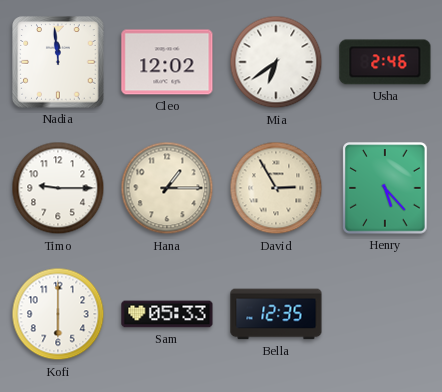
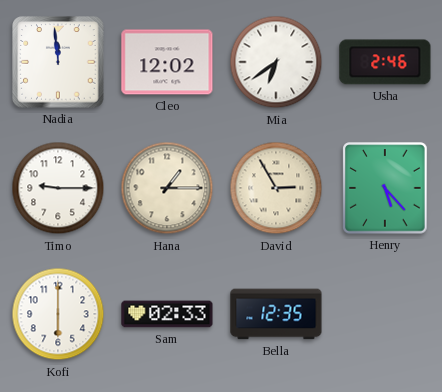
Sam: 05:33 -> 02:33 (167, 314)
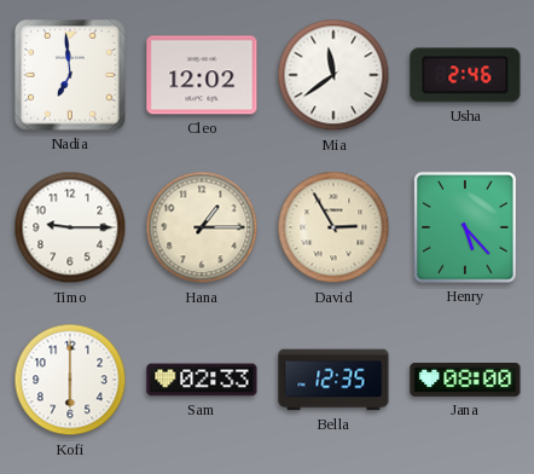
Nadia: 11:59 -> 6:59 (70, 75)
Mia: 6:39 -> 11:39 (333, 75)
Jana: none -> 08:00 (465, 381)
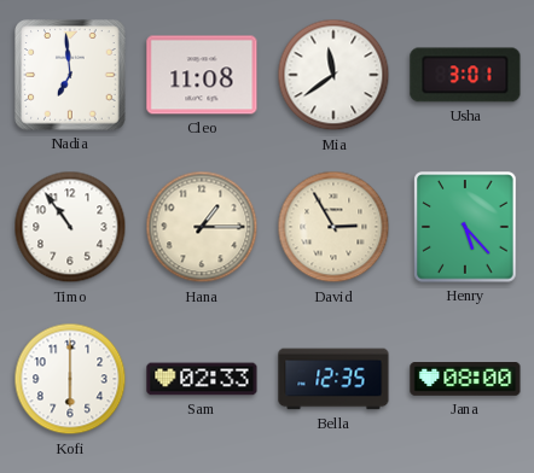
Cleo: 12:02 -> 11:08 (202, 75)
Usha: 2:46 -> 3:01 (465, 75)
Timo: 9:15 -> 10:54 (70, 227)
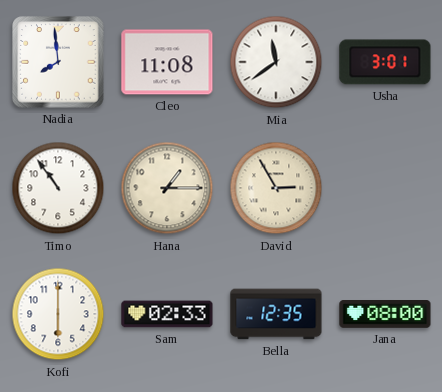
Nadia: 6:59 -> 7:59 (58, 62)
Henry: 5:23 -> none (465, 227)
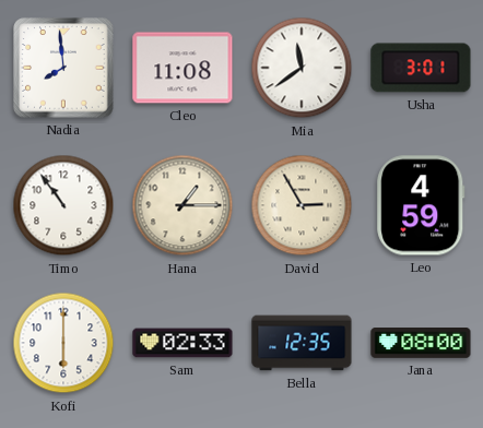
Leo: none -> 4:59 (421, 205)
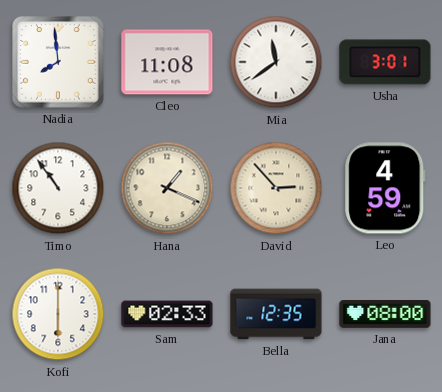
Hana: 1:15 -> 1:19 (167, 188)
David: 2:55 -> 2:53 (276, 188)
